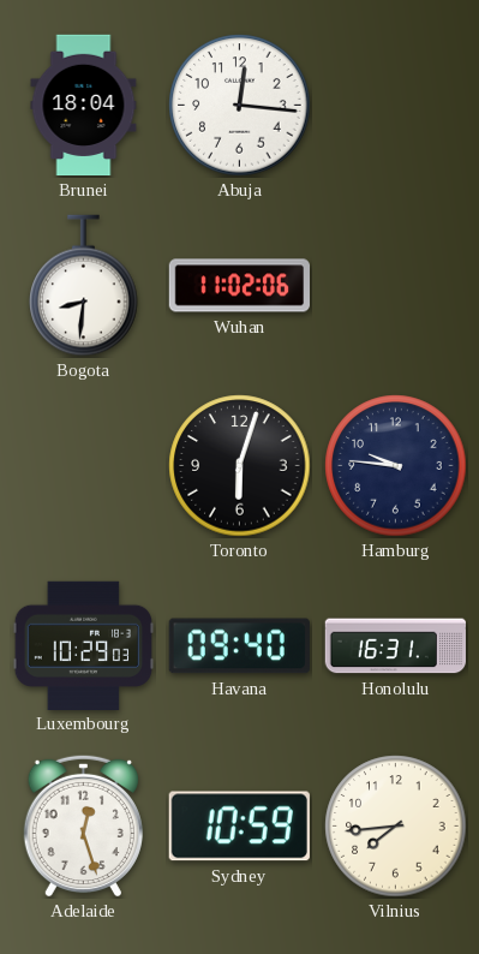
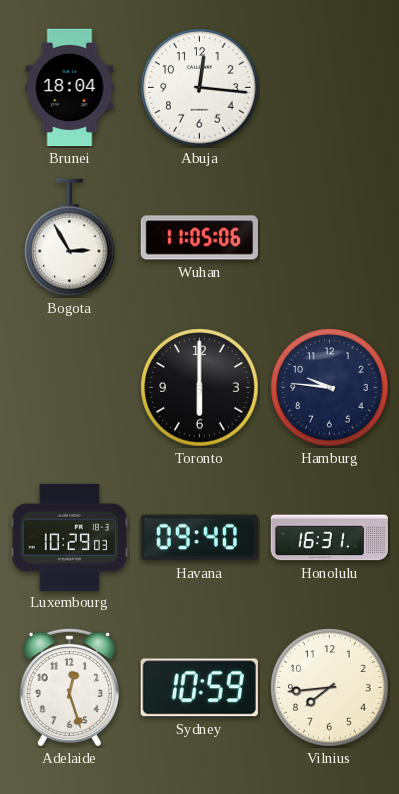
Bogota: 8:31 -> 2:55 (70, 238)
Wuhan: 11:02 -> 11:05 (199, 238)
Toronto: 6:03 -> 6:00 (200, 388)
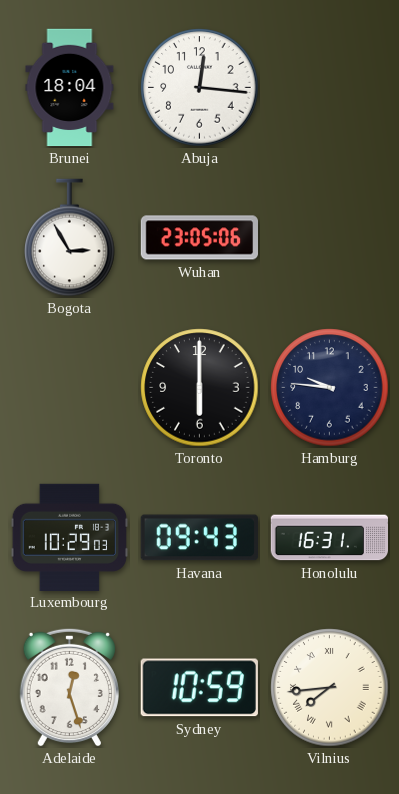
Wuhan: 11:05 -> 23:05 (199, 238)
Havana: 09:40 -> 09:43 (199, 538)
Vilnius numerals: Arabic -> Roman (330, 688)
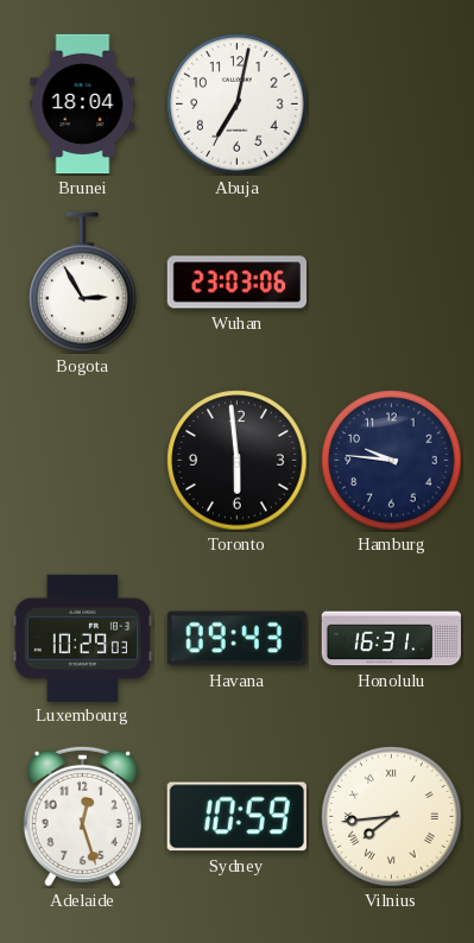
Abuja: 12:16 -> 7:02 (238, 105)
Wuhan: 23:05 -> 23:03 (236, 283)
Toronto: 6:00 -> 5:59 (238, 461)
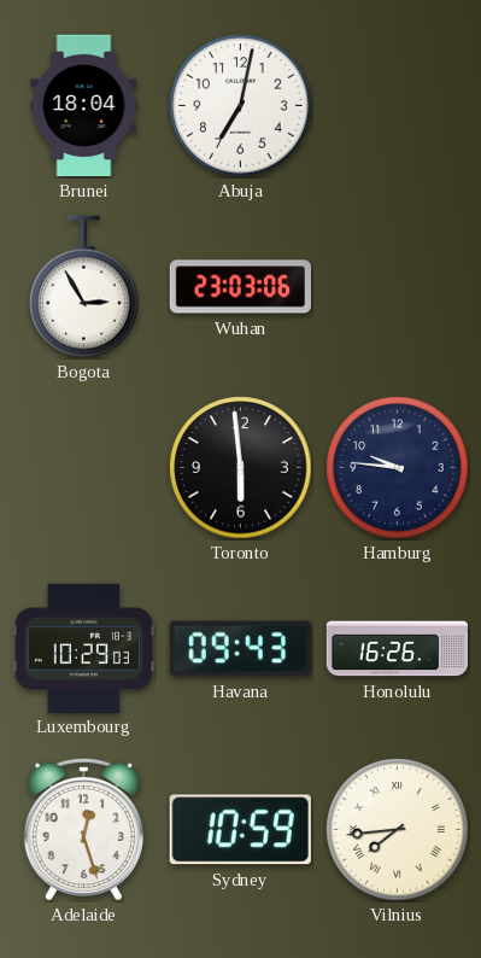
Honolulu: 16:31 -> 16:26 (397, 649)
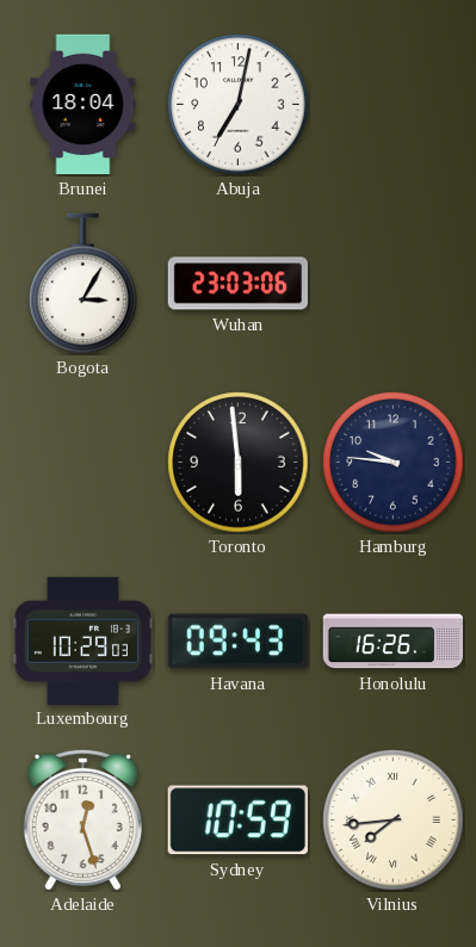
Bogota: 2:55 -> 3:05 (84, 284)
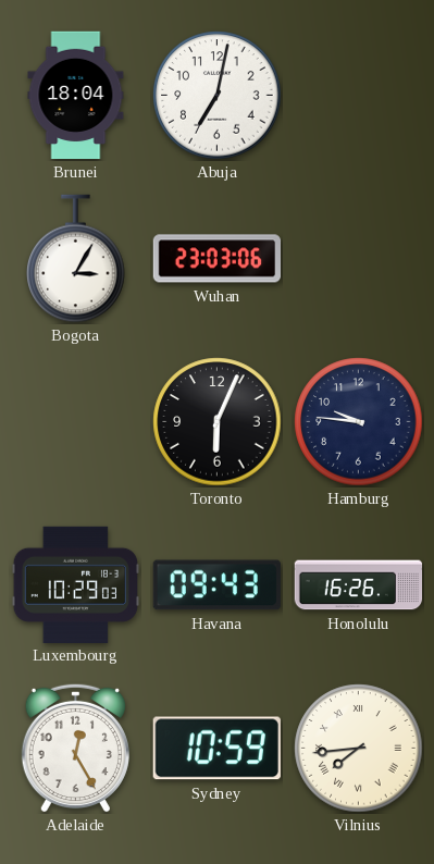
Toronto: 5:59 -> 6:04 (218, 422)
Adelaide: 12:27 -> 12:25 (75, 748)
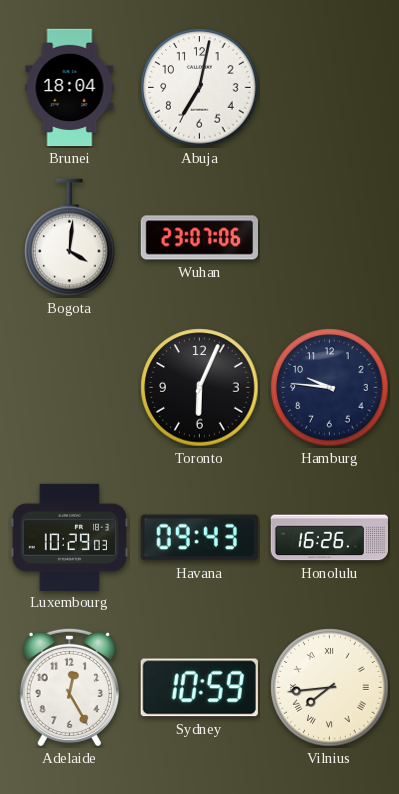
Bogota: 3:05 -> 4:01 (70, 238)
Wuhan: 23:03 -> 23:07 (199, 238)
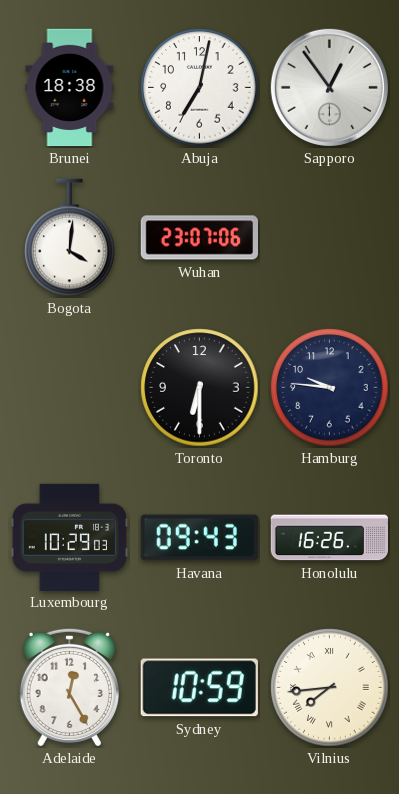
Brunei: 18:04 -> 18:38 (70, 88)
Sapporo: none -> 12:54 (329, 87)
Toronto: 6:04 -> 6:30 (200, 388)
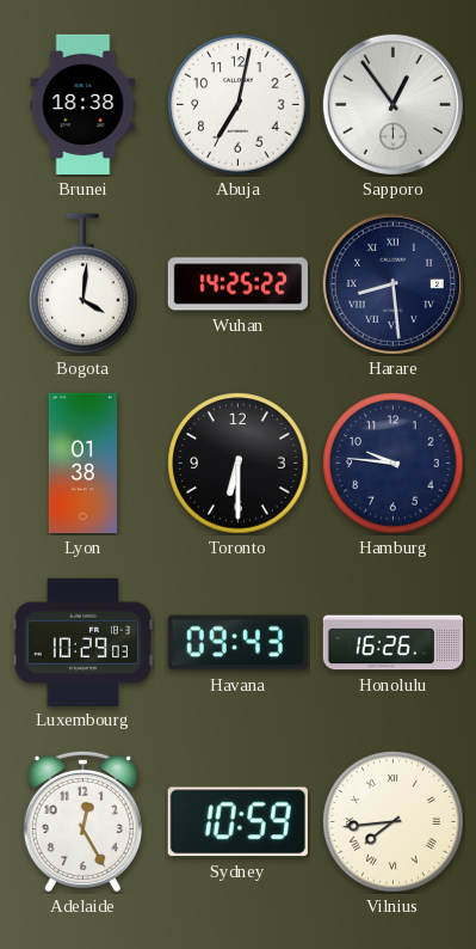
Wuhan: 23:07 -> 14:25 (237, 284)
Harare: none -> 8:29 (392, 283)
Lyon: none -> 01:38 (82, 464)
